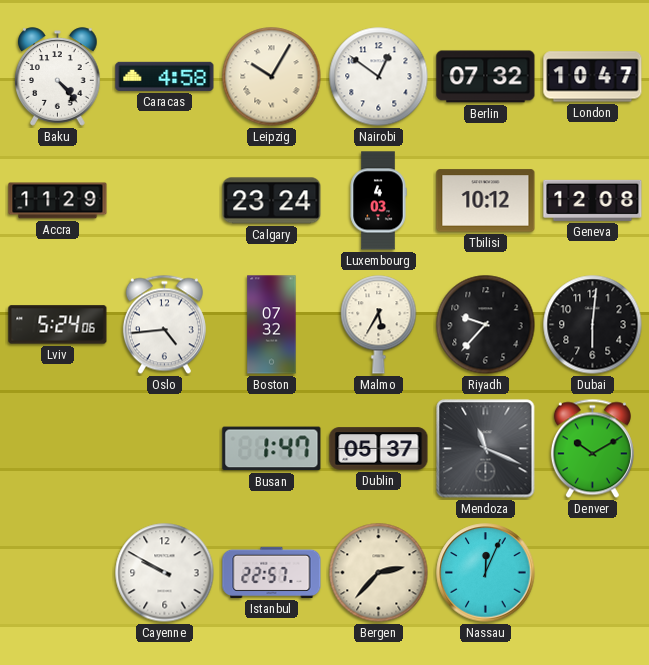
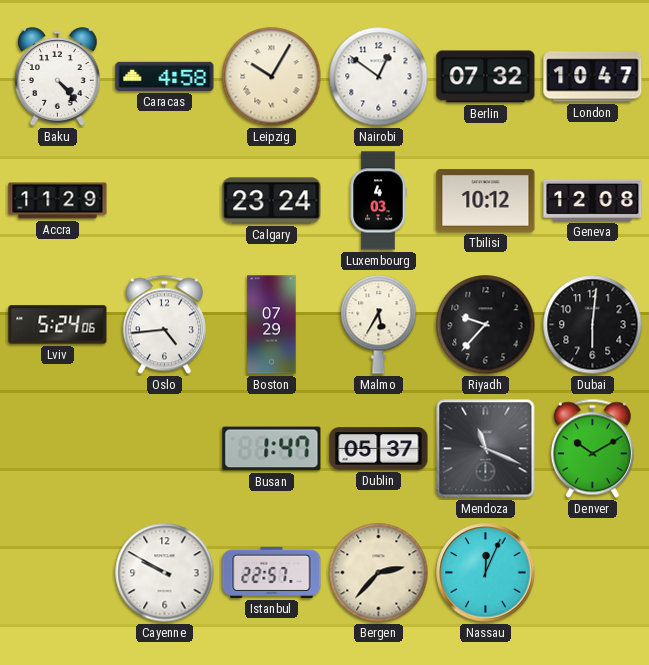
Boston: 07:32 -> 07:29 (272, 325)
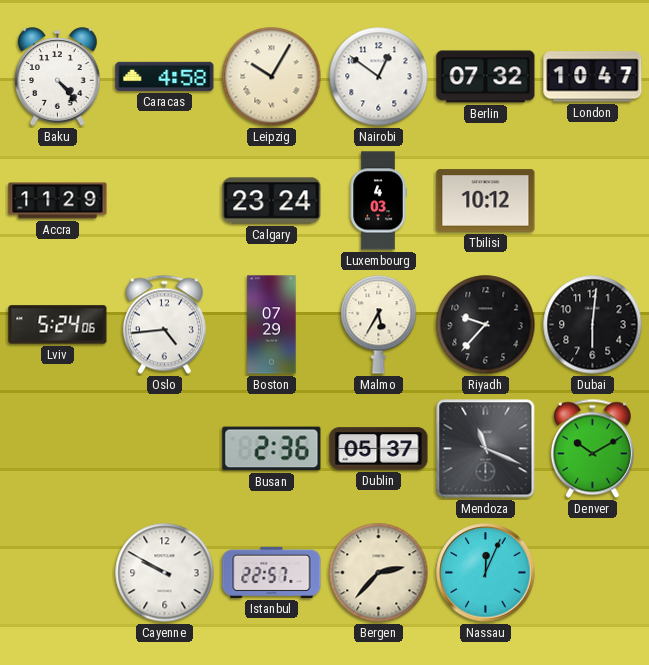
Geneva: 12:08 -> none (593, 200)
Busan: 1:47 -> 2:36 (272, 449)
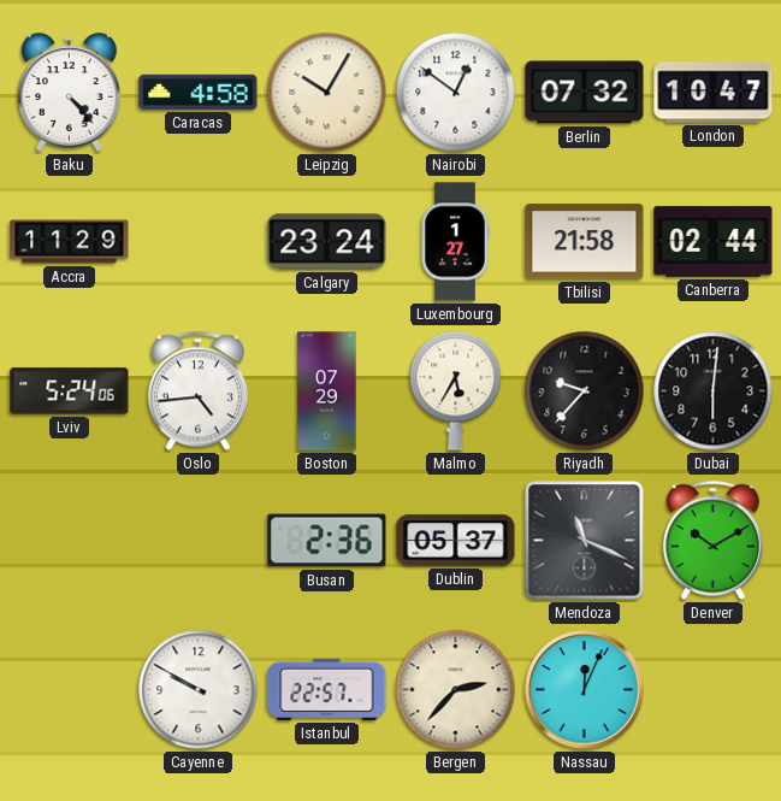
Luxembourg: 4:03 -> 1:27 (455, 242)
Tbilisi: 10:12 -> 21:58 (585, 242)
Canberra: none -> 02:44 (714, 242)
